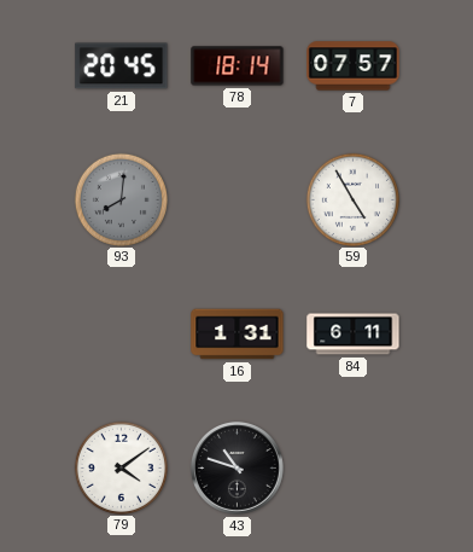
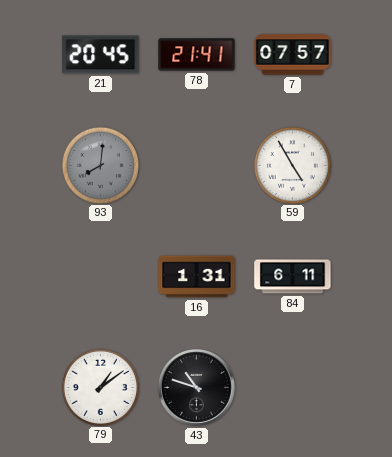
78: 18:14 -> 21:41 (197, 55)
79: 4:09 -> 1:09 (100, 387)
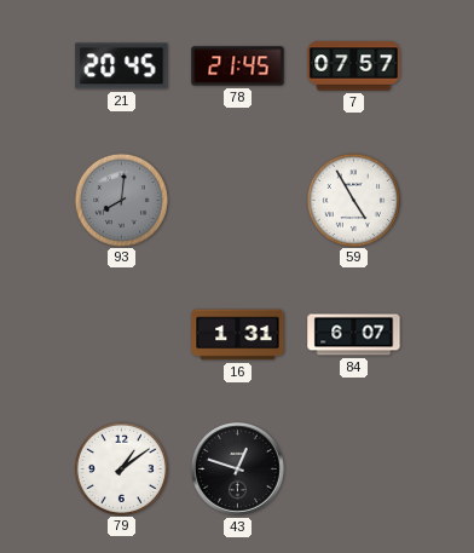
78: 21:41 -> 21:45 (238, 67)
84: 6:11 -> 6:07 (354, 335)
43: 10:48 -> 12:48 (237, 468)
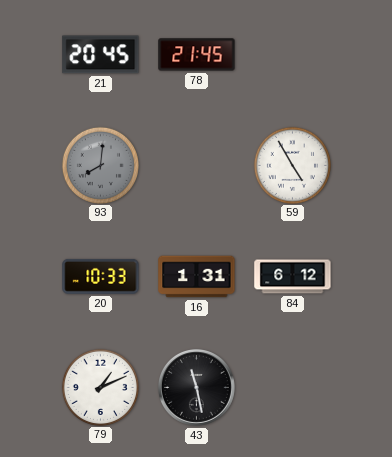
7: 07:57 -> none (354, 67)
20: none -> 10:33 (101, 276)
84: 6:07 -> 6:12 (293, 277)
79: 1:09 -> 1:11 (100, 387)
43: 12:48 -> 11:28 (196, 387)
